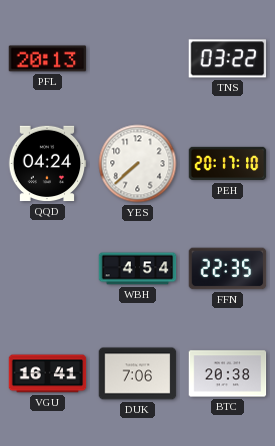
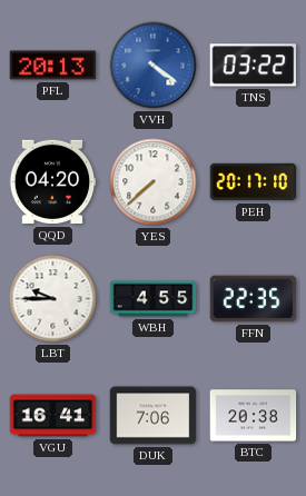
VVH: none -> 4:21 (154, 66)
QQD: 04:24 -> 04:20 (52, 182)
LBT: none -> 9:45 (53, 299)
WBH: 4:54 -> 4:55 (154, 299)
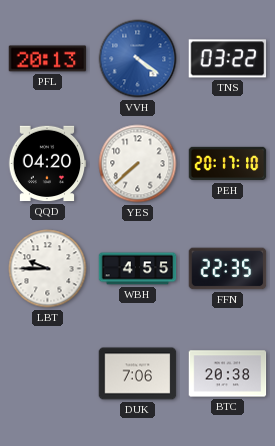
VGU: 16:41 -> none (53, 416)
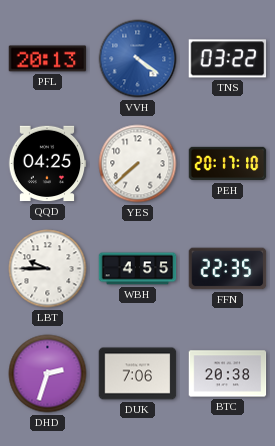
QQD: 04:20 -> 04:25 (47, 164)
DHD: none -> 2:33 (48, 374)
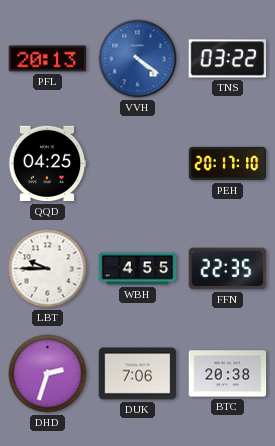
YES: 7:38 -> none (138, 164)
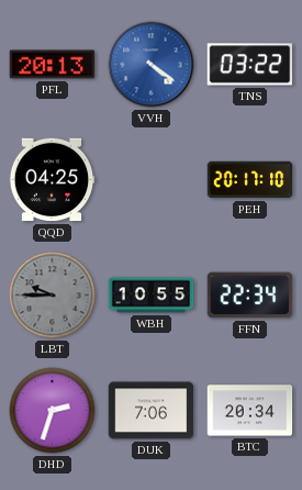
LBT dial: white -> grey (53, 296)
WBH: 4:55 -> 10:55 (152, 296)
FFN: 22:35 -> 22:34 (250, 296)
BTC: 20:38 -> 20:34 (250, 411)
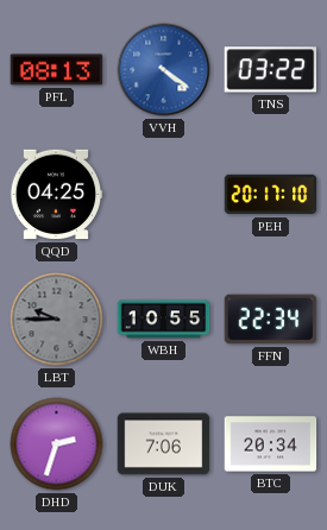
PFL: 20:13 -> 08:13 (57, 70)
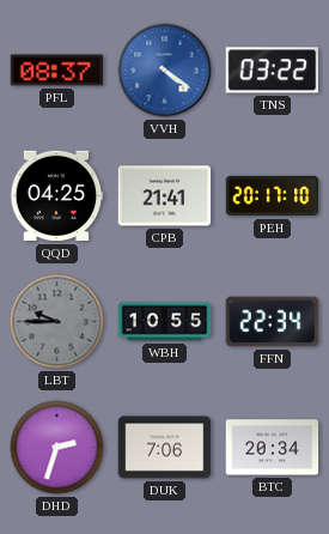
PFL: 08:13 -> 08:37 (57, 71)
CPB: none -> 21:41 (165, 196)
